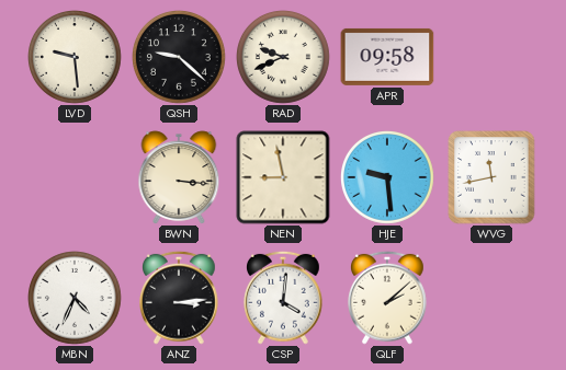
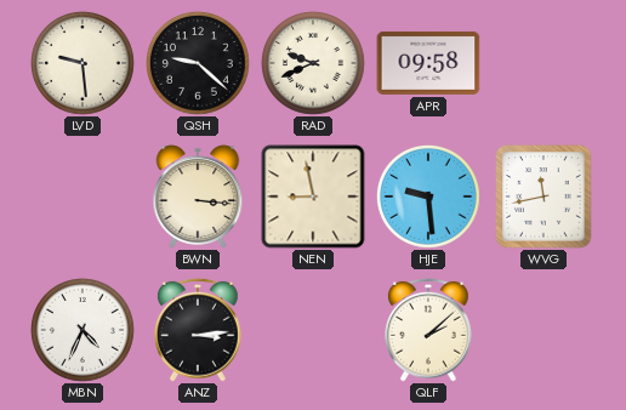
CSP: 4:01 -> none (284, 298)
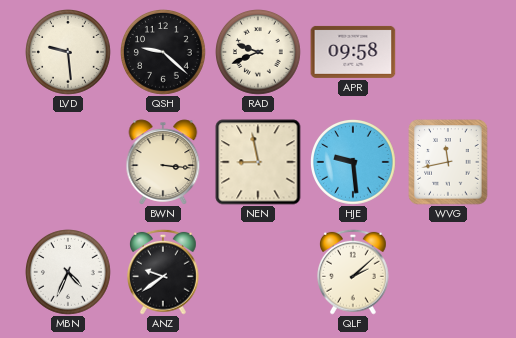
ANZ: 3:14 -> 9:39 (164, 272)
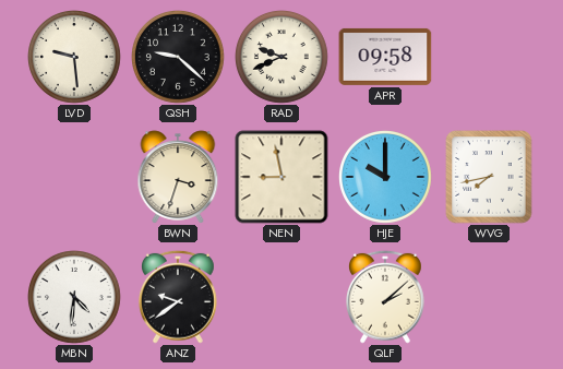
BWN: 3:16 -> 3:33 (178, 177)
HJE: 9:29 -> 10:00 (386, 178)
WVG: 11:43 -> 7:43 (489, 177)
MBN: 4:34 -> 4:31 (75, 298)
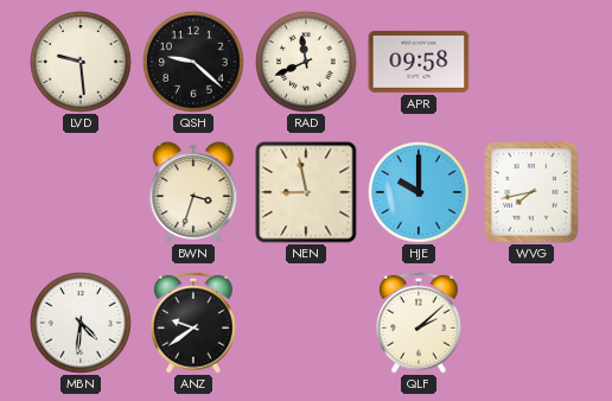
RAD: 9:41 -> 11:41 (307, 63)
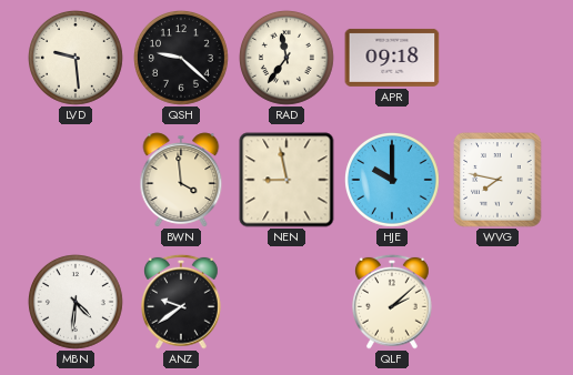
RAD: 11:41 -> 11:36 (288, 59)
APR: 09:58 -> 09:18 (392, 58)
BWN: 3:33 -> 3:59 (181, 180)
WVG: 7:43 -> 7:47 (497, 180)
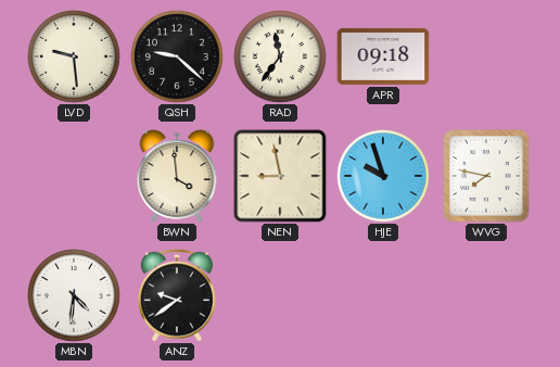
HJE: 10:00 -> 9:57 (384, 177)
QLF: 2:08 -> none (393, 302)
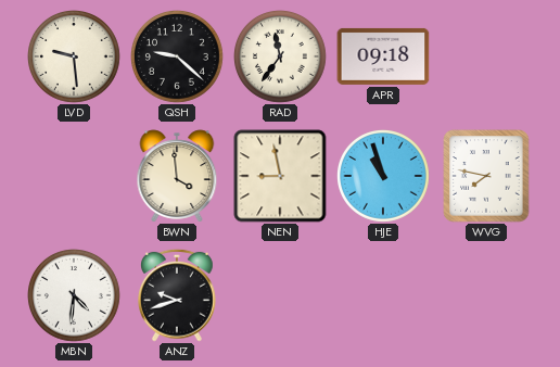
HJE: 9:57 -> 10:57 (384, 177)
ANZ: 9:39 -> 9:42 (178, 295)
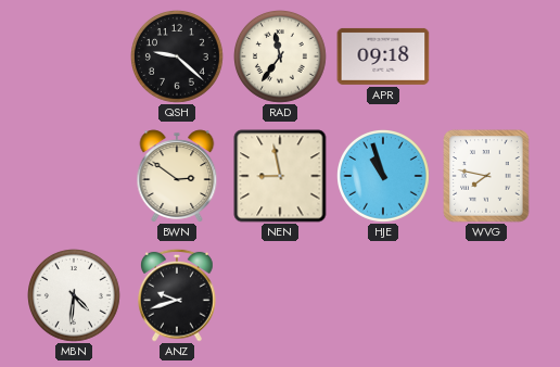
LVD: 9:29 -> none (75, 58)
BWN: 3:59 -> 2:51 (177, 176)
